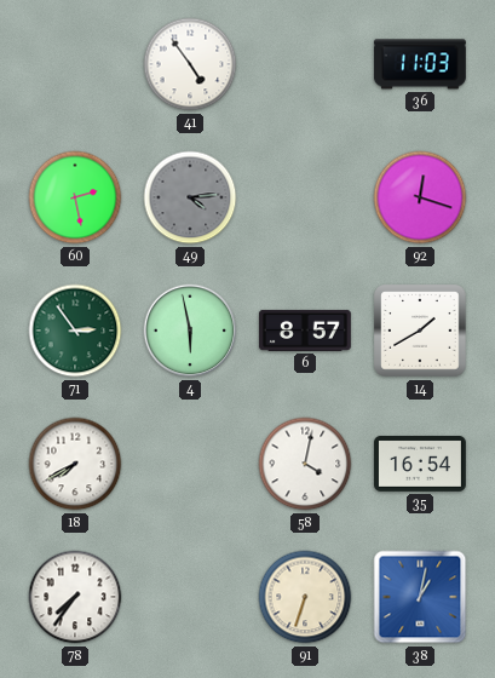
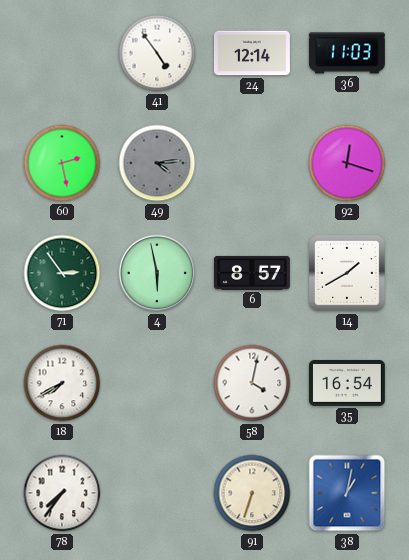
24: none -> 12:14 (252, 53)
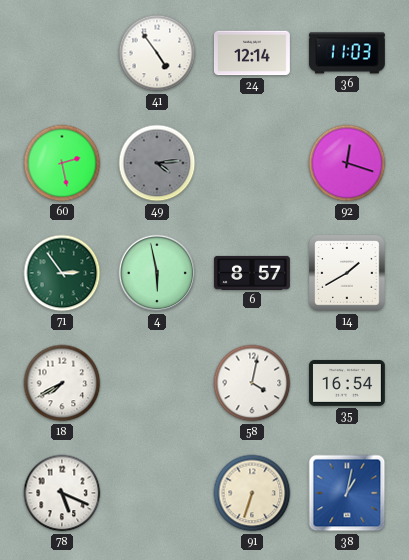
78: 7:36 -> 5:19 (62, 493)
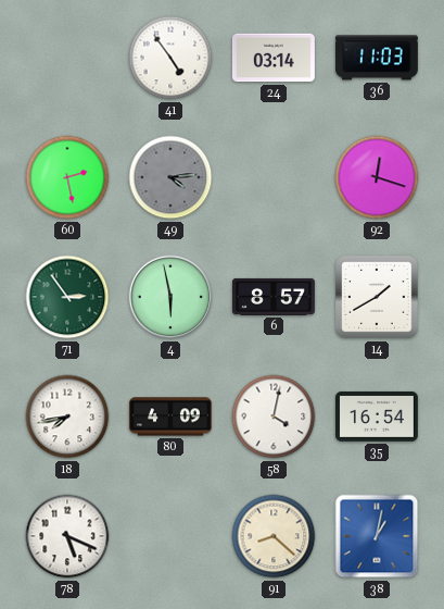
24: 12:14 -> 03:14 (274, 58)
18: 7:40 -> 7:43 (67, 417)
80: none -> 4:09 (170, 417)
91: 6:33 -> 8:22 (274, 536)
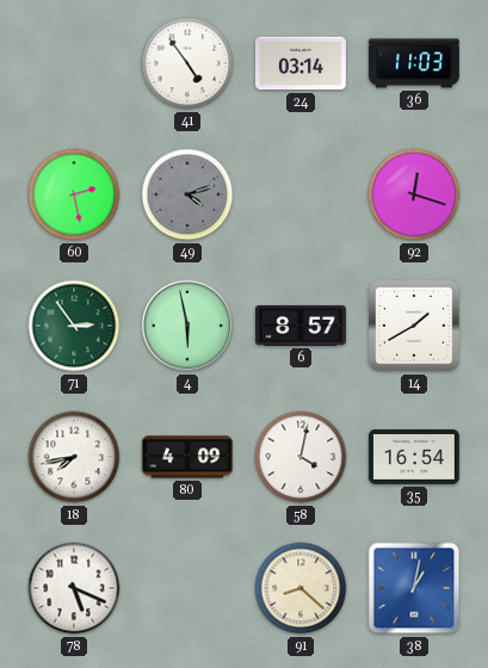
49: 4:14 -> 4:12 (187, 194)
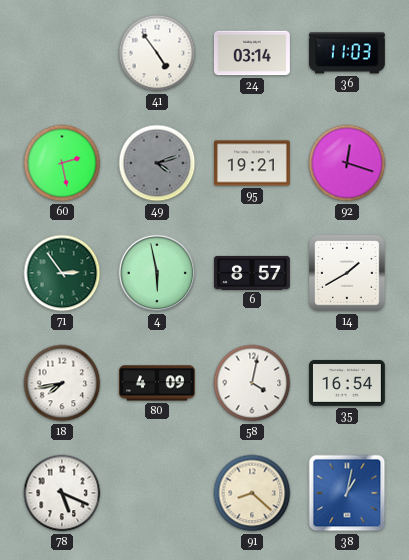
95: none -> 19:21 (252, 163)
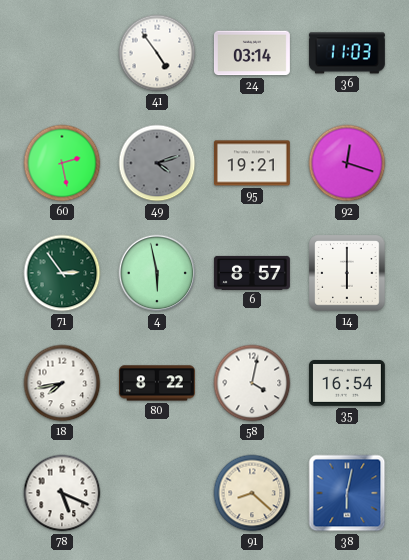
14: 1:40 -> 6:00 (347, 273)
80: 4:09 -> 8:22 (157, 383)
38: 1:02 -> 6:02 (347, 493)
